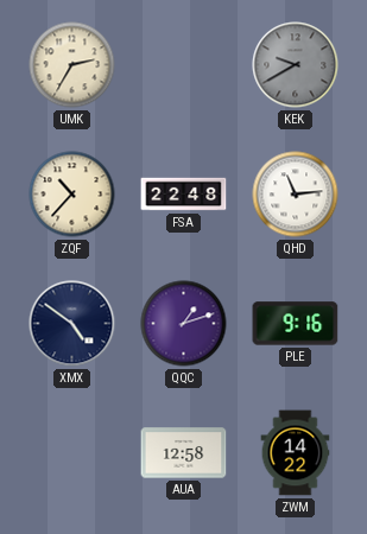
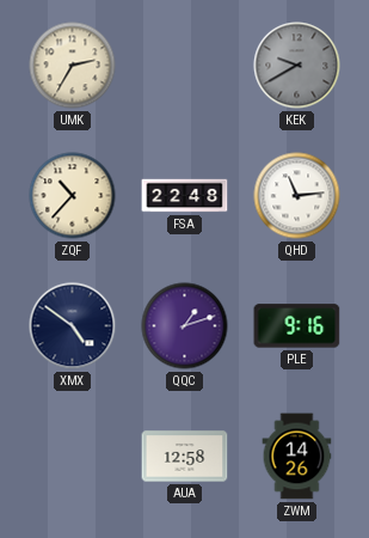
ZWM: 14:22 -> 14:26 (297, 457)
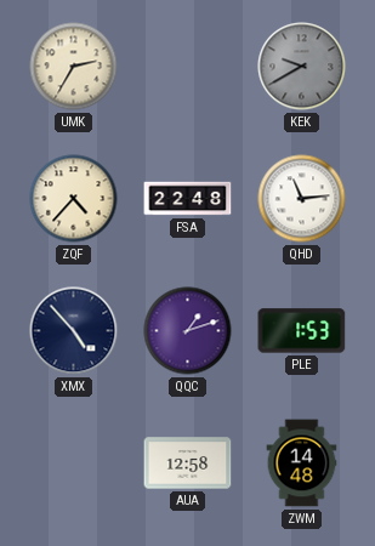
ZQF: 10:37 -> 4:37 (74, 199)
XMX: 4:51 -> 4:53 (74, 331)
PLE: 9:16 -> 1:53 (302, 331)
ZWM: 14:26 -> 14:48 (302, 463)
